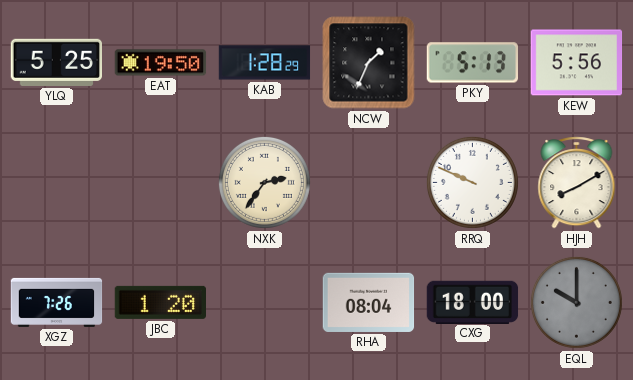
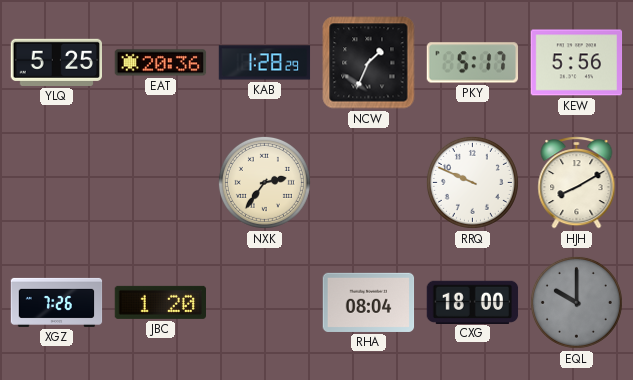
EAT: 19:50 -> 20:36 (161, 63)
PKY: 5:13 -> 5:17 (472, 63)
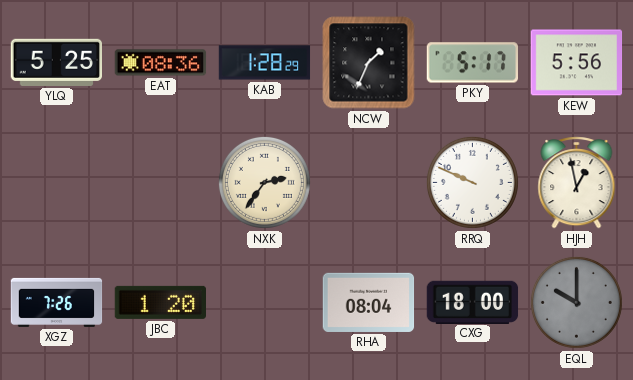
EAT: 20:36 -> 08:36 (161, 63)
HJH: 8:10 -> 12:58 (577, 183)
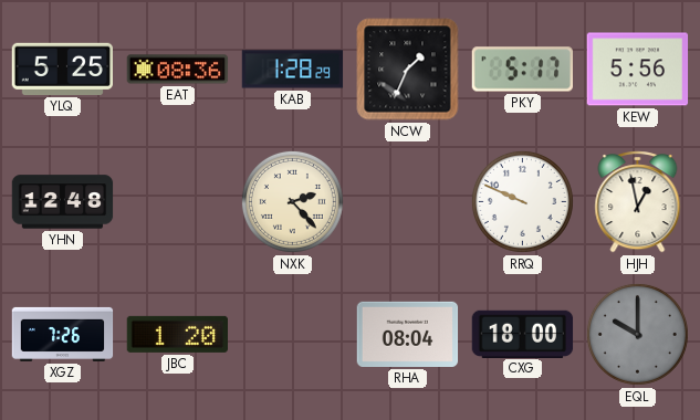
YHN: none -> 12:48 (63, 202)
NXK: 2:36 -> 2:23 (292, 201)
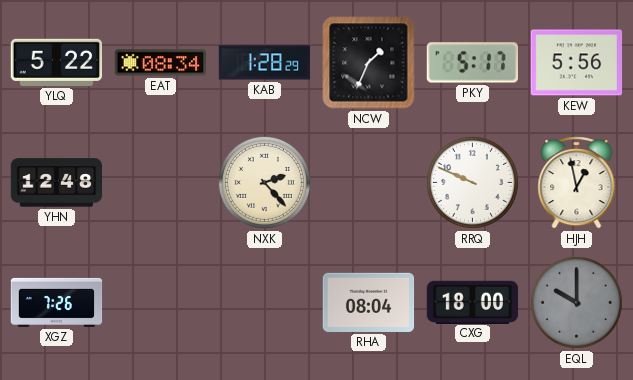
YLQ: 5:25 -> 5:22 (57, 62)
EAT: 08:36 -> 08:34 (161, 63)
JBC: 1:20 -> none (177, 334)
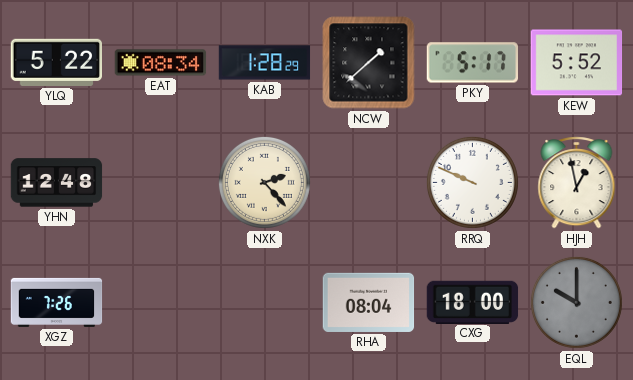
NCW: 1:34 -> 1:38 (369, 63)
KEW: 5:56 -> 5:52 (577, 63)
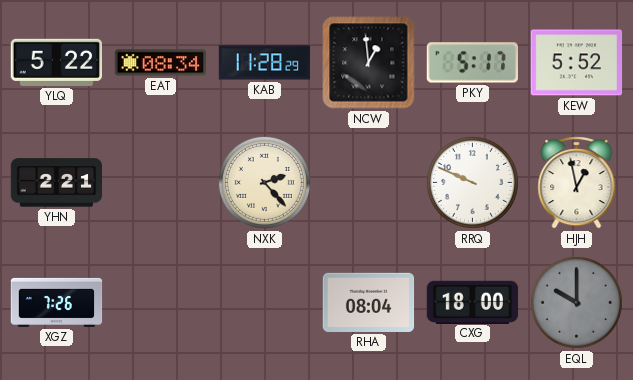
KAB: 1:28 -> 11:28 (265, 63)
NCW: 1:38 -> 12:59 (369, 63)
YHN: 12:48 -> 2:21 (57, 183)
